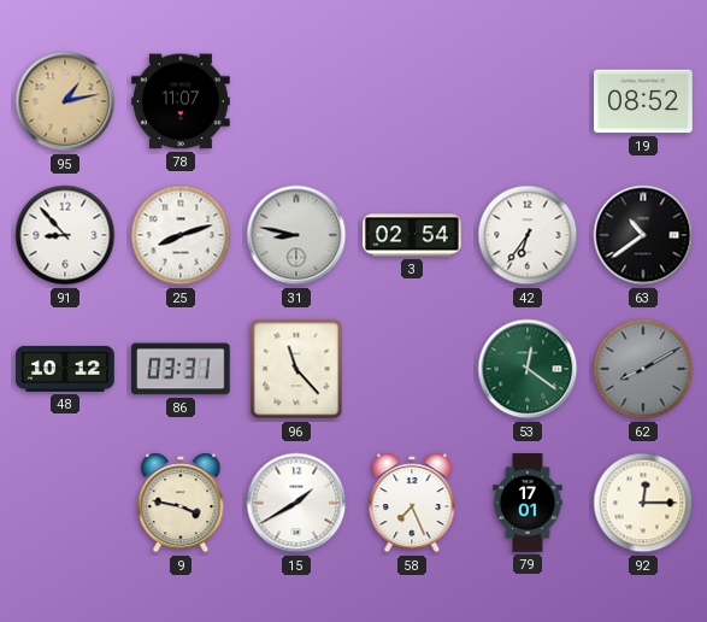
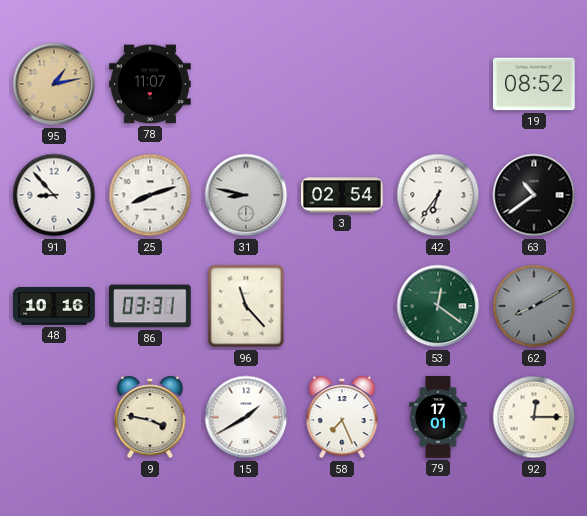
48: 10:12 -> 10:16 (55, 306)
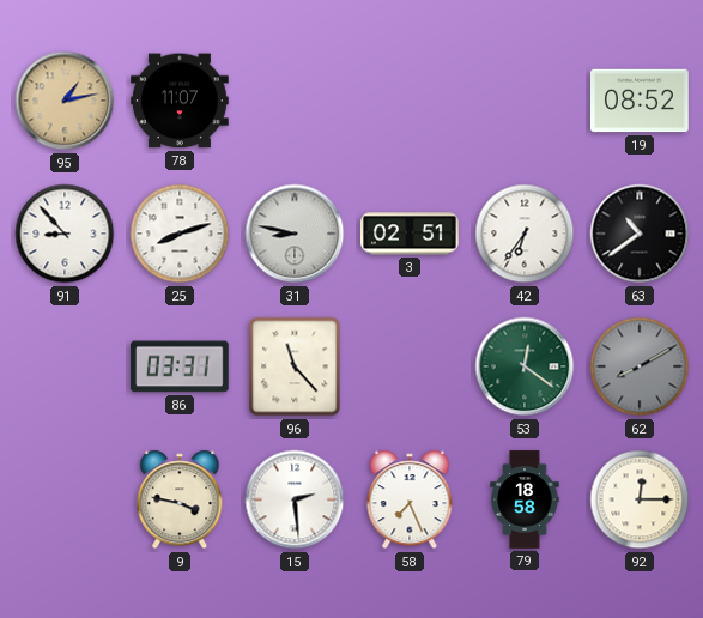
3: 02:54 -> 02:51 (410, 234)
48: 10:16 -> none (55, 306)
15: 1:40 -> 2:29 (295, 499)
79: 17:01 -> 18:58 (525, 499)
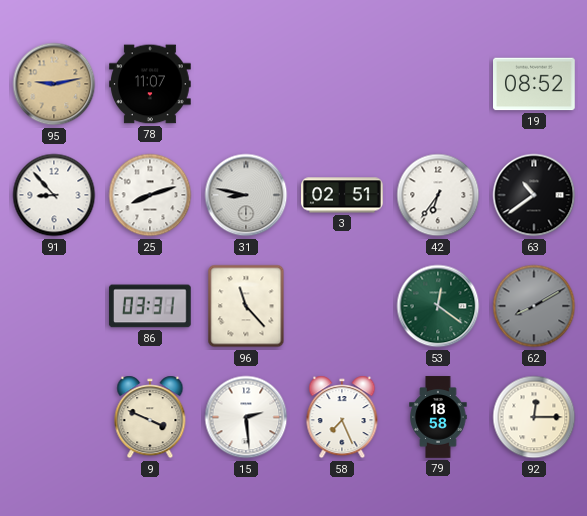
95: 1:13 -> 9:13 (54, 84)
9: 3:47 -> 3:49 (150, 417)
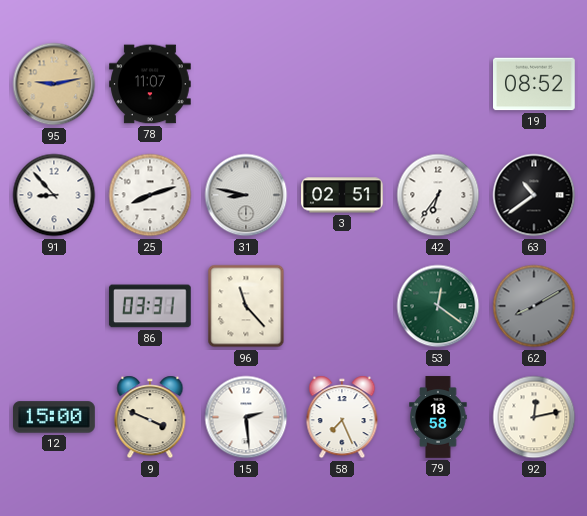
12: none -> 15:00 (55, 417)
92: 12:15 -> 12:13 (534, 417)
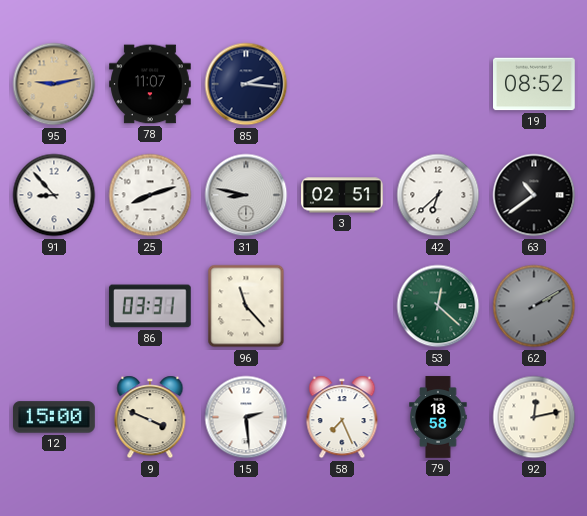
85: none -> 2:16 (246, 84)
42: 6:36 -> 6:38 (438, 195)
53: 12:21 -> 12:22 (438, 306)
62: 8:10 -> 2:10 (534, 306)
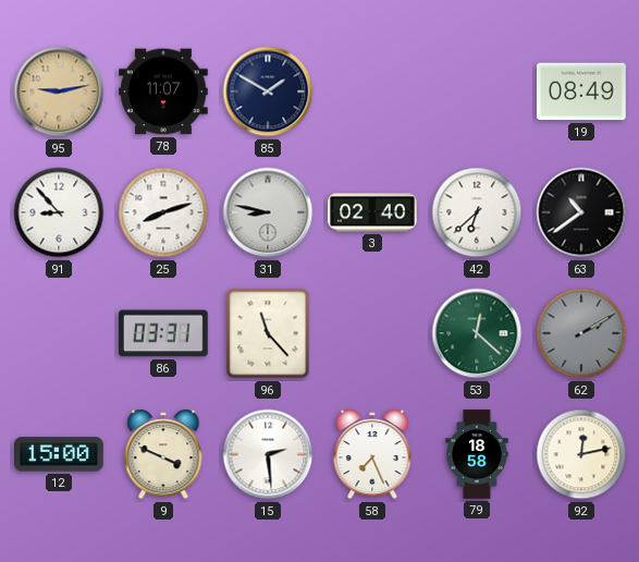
85: 2:16 -> 1:50 (268, 91)
19: 08:52 -> 08:49 (582, 91)
3: 02:51 -> 02:40 (372, 212)
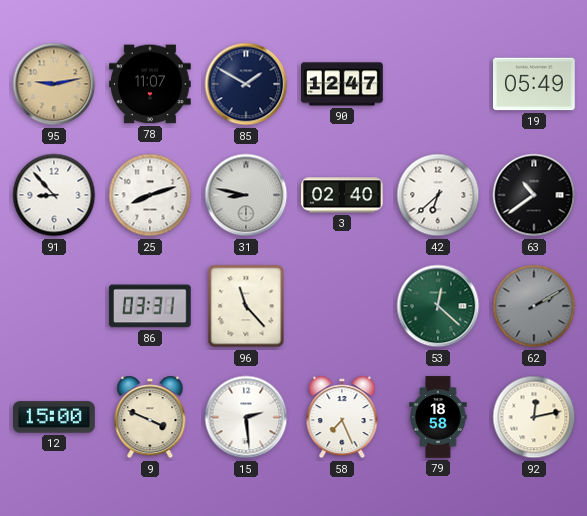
90: none -> 12:47 (343, 84)
19: 08:49 -> 05:49 (535, 84)
